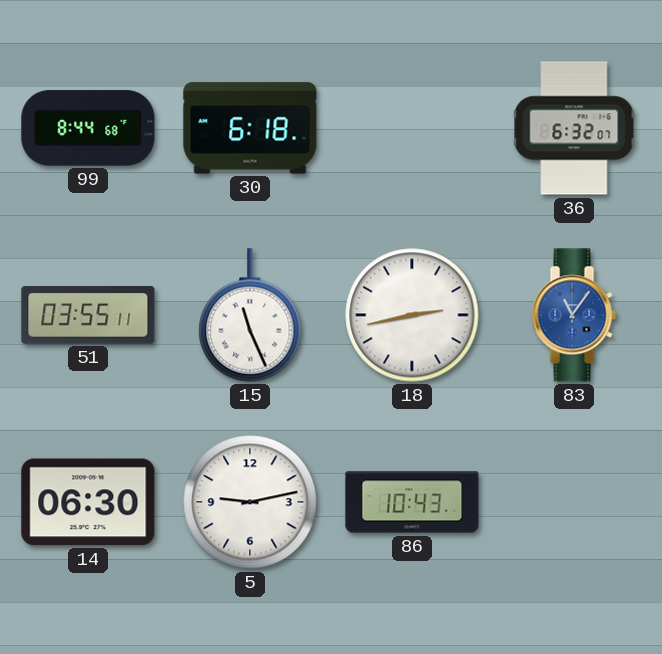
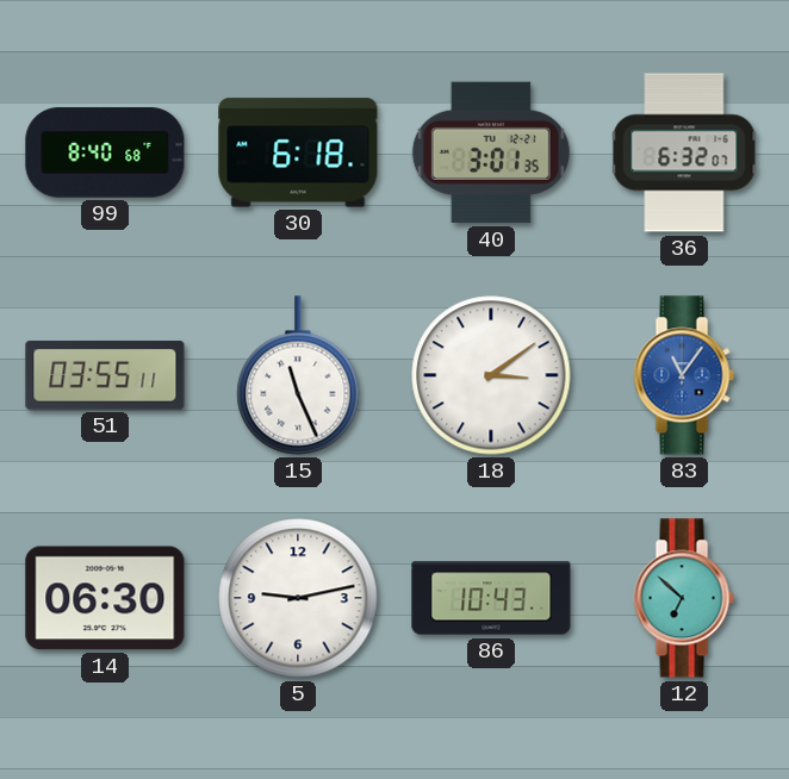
99: 8:44 -> 8:40 (105, 152)
40: none -> 3:01 (491, 152)
18: 2:43 -> 3:09 (491, 375)
12: none -> 6:52 (684, 598)
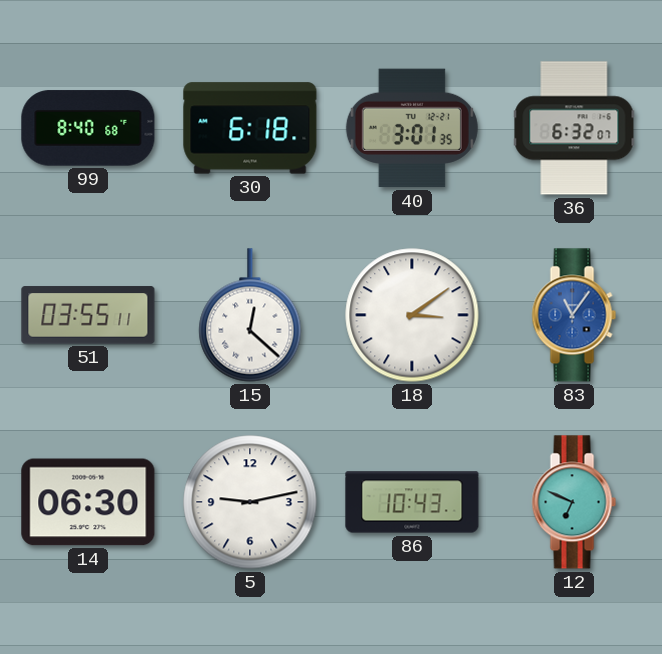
15: 11:26 -> 12:22 (250, 315)
12: 6:52 -> 6:49 (574, 502)
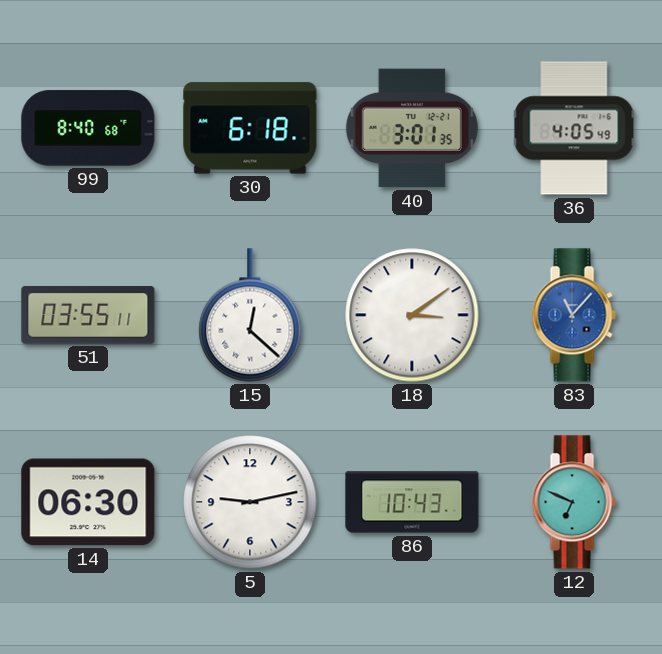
36: 6:32 -> 4:05 (574, 128)
83: 11:06 -> 11:07 (574, 315)
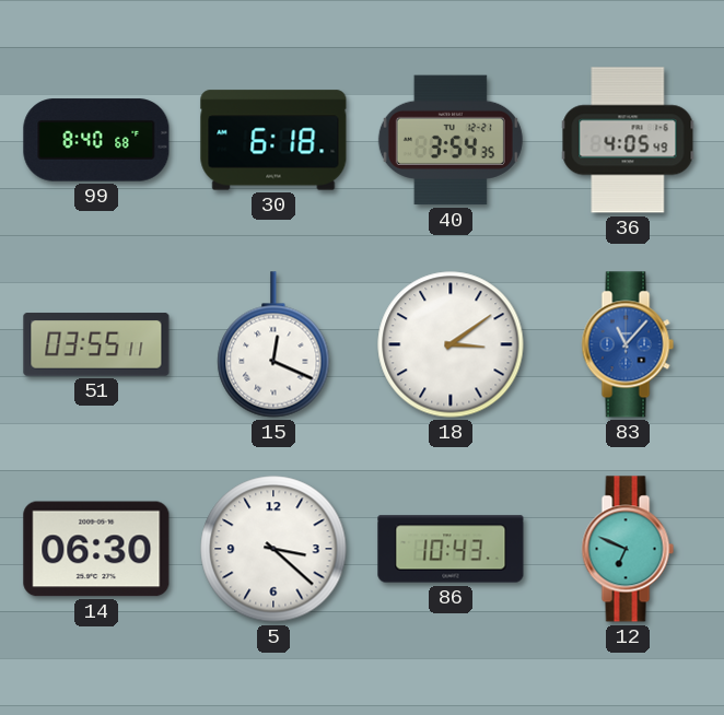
40: 3:01 -> 3:54 (451, 140)
15: 12:22 -> 12:19 (273, 344)
5: 9:13 -> 3:22 (273, 549)
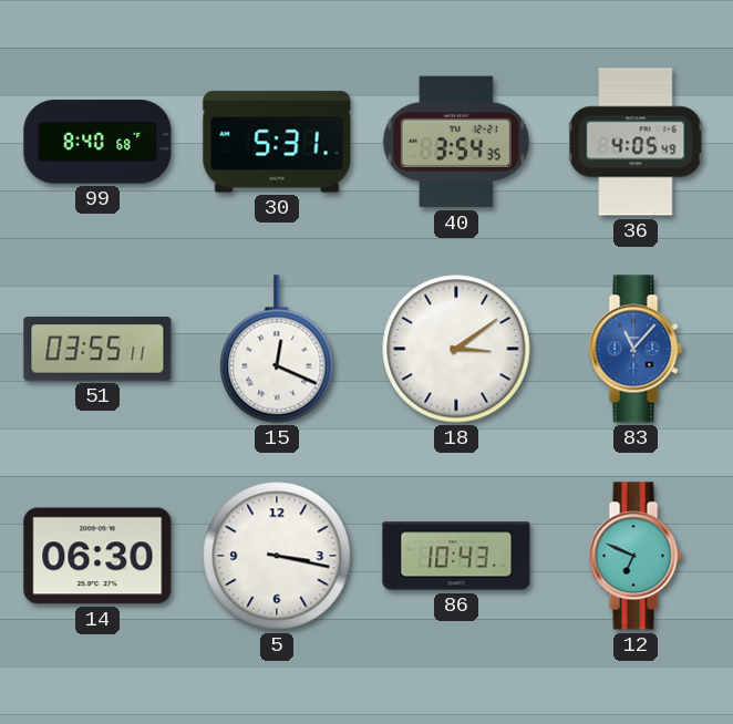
30: 6:18 -> 5:31 (277, 142)
5: 3:22 -> 3:17 (277, 556)
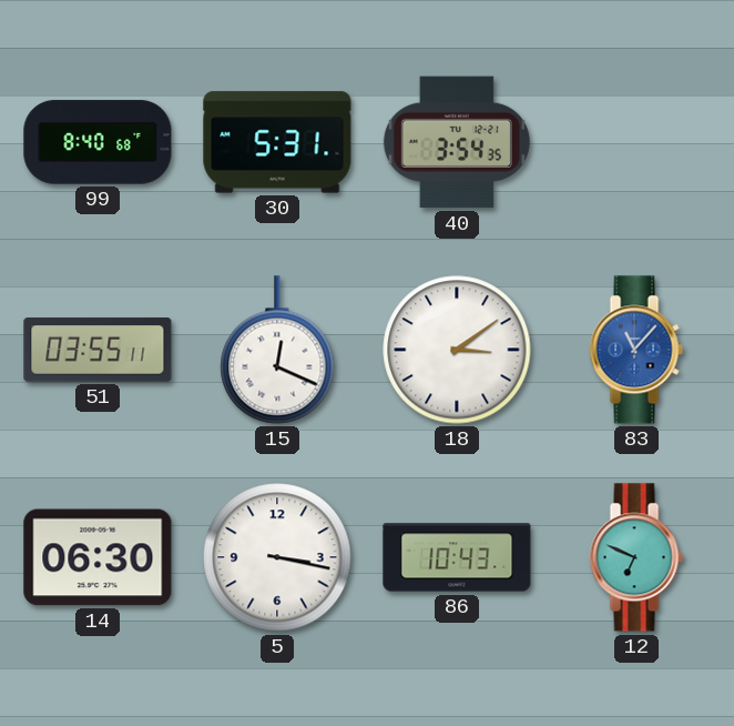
36: 4:05 -> none (636, 142)
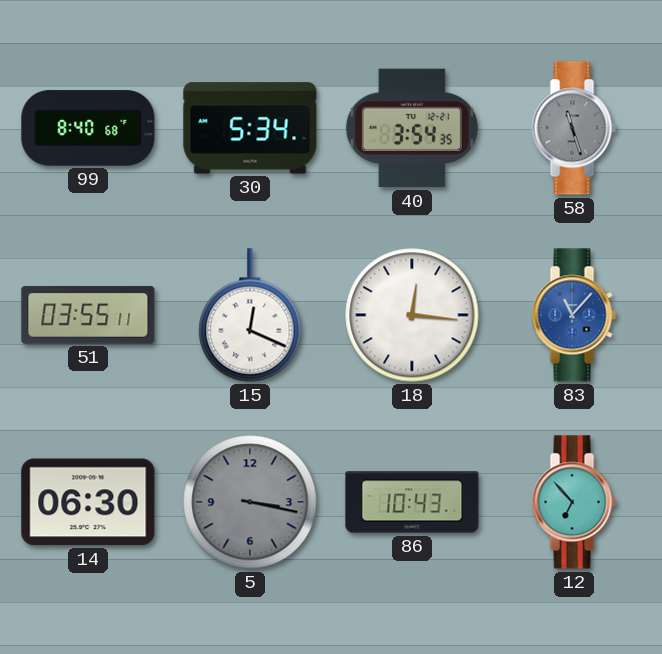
30: 5:31 -> 5:34 (250, 128)
58: none -> 11:27 (574, 128)
18: 3:09 -> 12:16 (412, 315)
5 dial: white -> grey (250, 502)
12: 6:49 -> 6:53 (574, 502)
